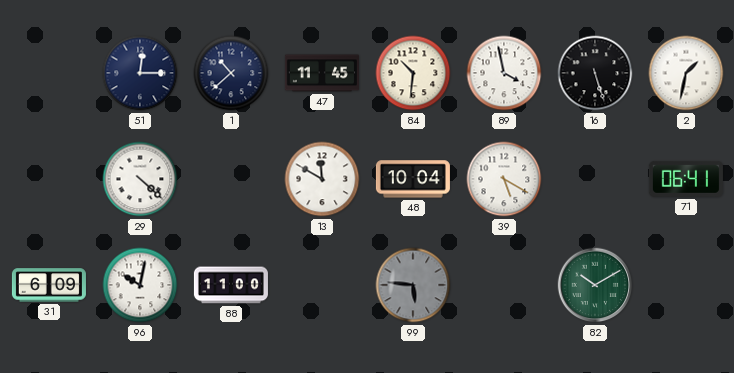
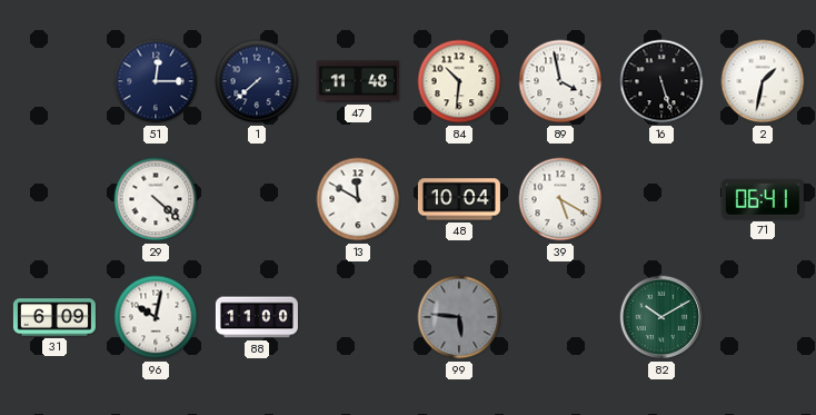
1: 10:38 -> 7:38 (257, 81)
47: 11:45 -> 11:48 (358, 81)
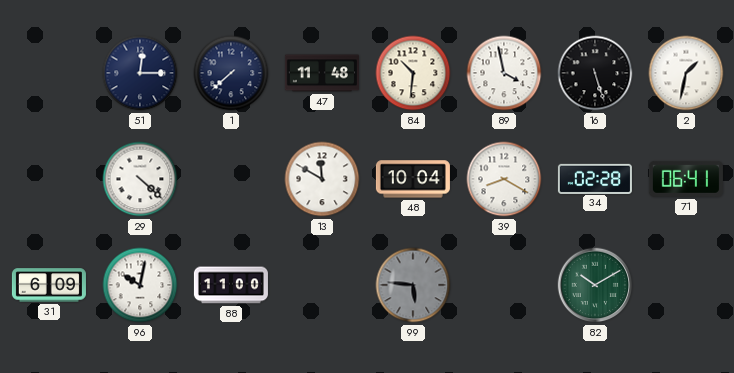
39: 5:20 -> 8:20 (504, 179)
34: none -> 02:28 (595, 178)
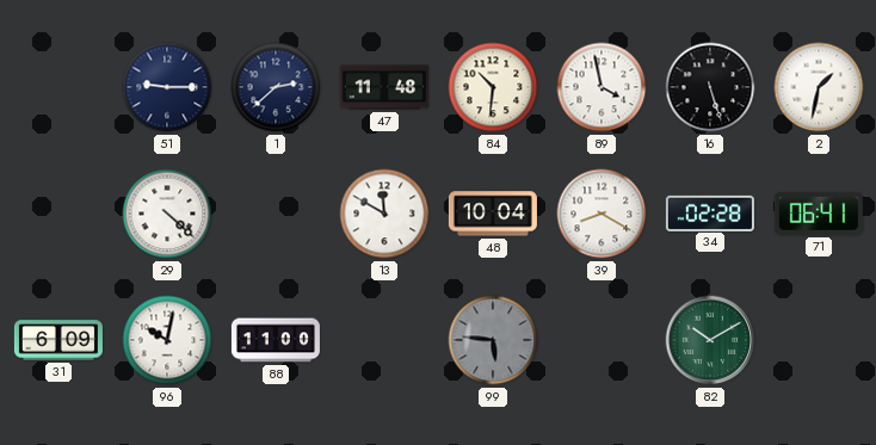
51: 12:15 -> 9:15 (167, 87)
1: 7:38 -> 2:38 (276, 87)
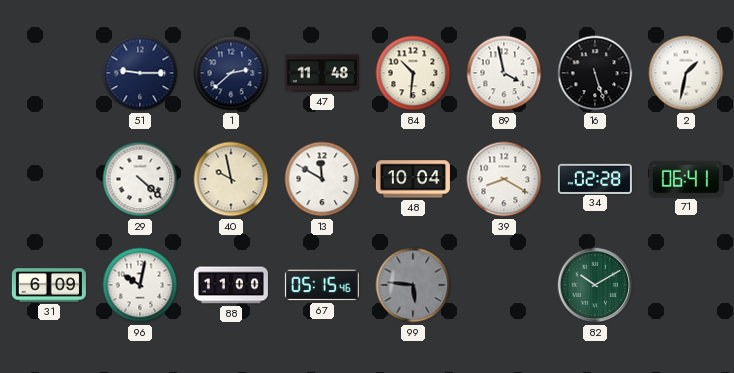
40: none -> 9:58 (231, 179)
67: none -> 05:15 (322, 285)
